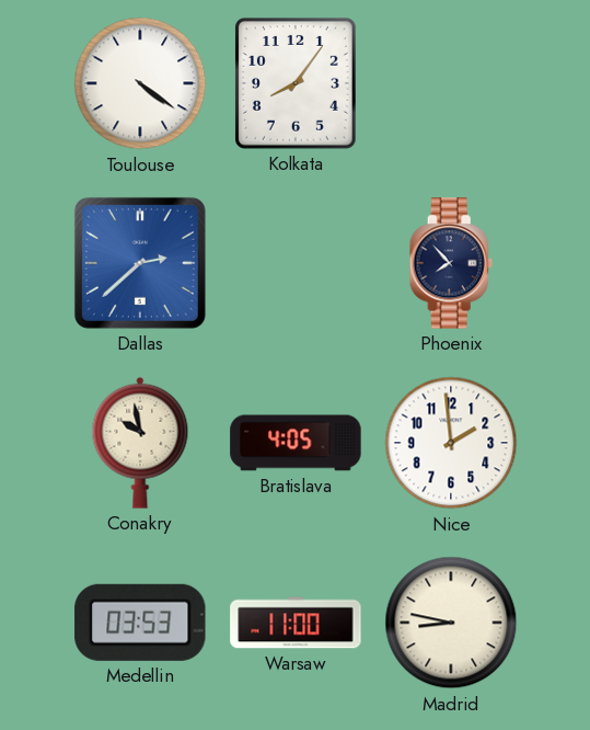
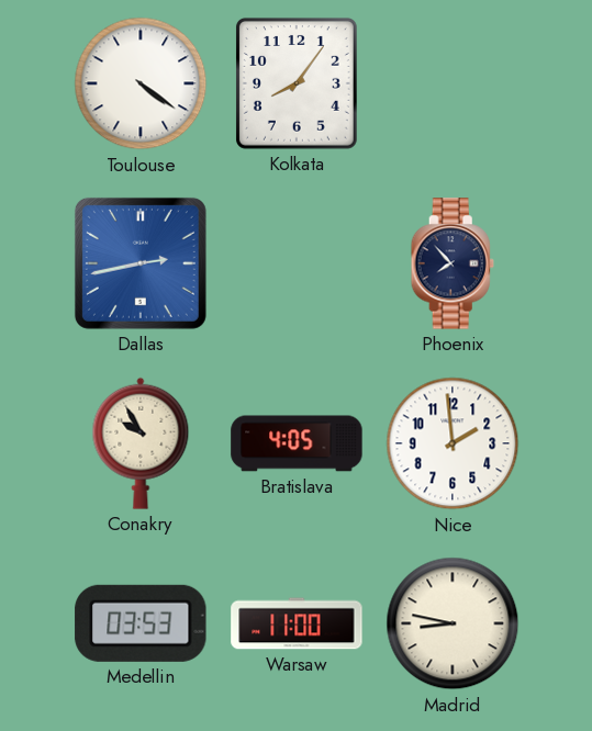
Dallas: 2:38 -> 2:43 (141, 263)
Conakry: 9:58 -> 9:55 (141, 443)
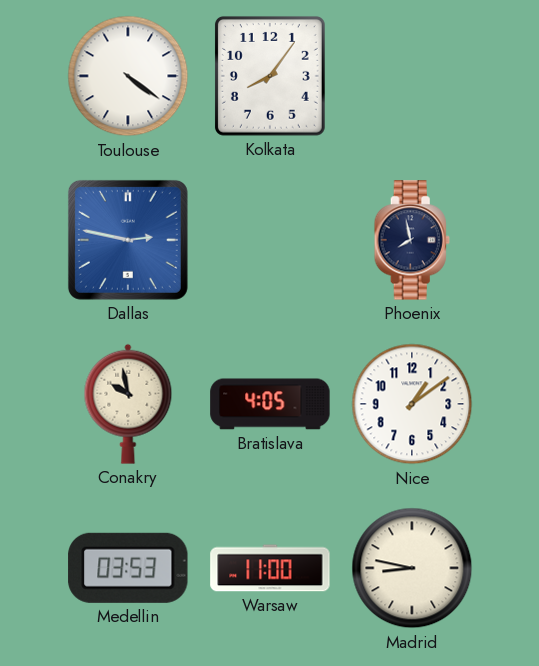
Dallas: 2:43 -> 2:47 (128, 240)
Phoenix: 7:53 -> 7:58 (412, 240)
Conakry: 9:55 -> 9:58 (128, 404)
Nice: 1:59 -> 1:09 (412, 404)
